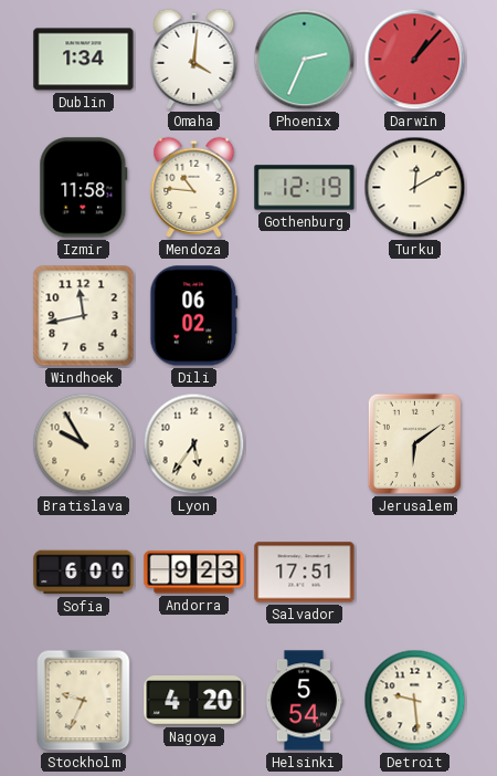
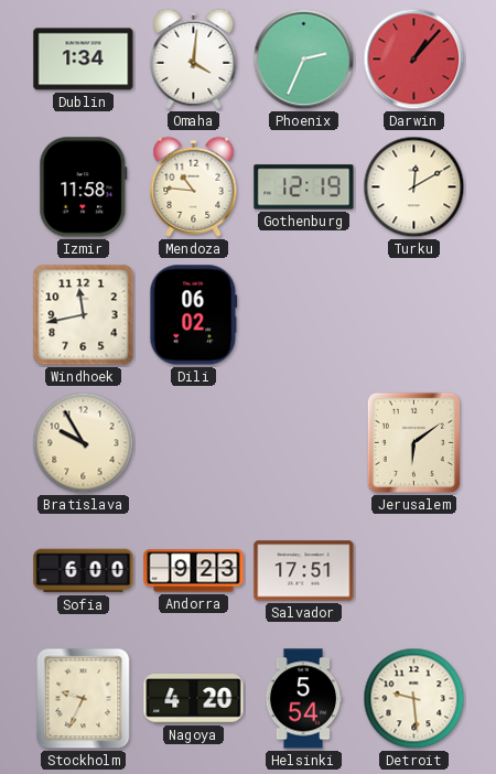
Lyon: 5:36 -> none (194, 444)
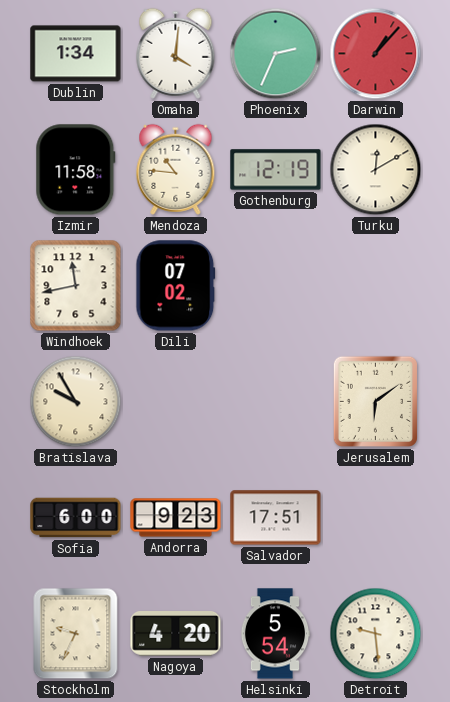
Dili: 06:02 -> 07:02 (176, 286)
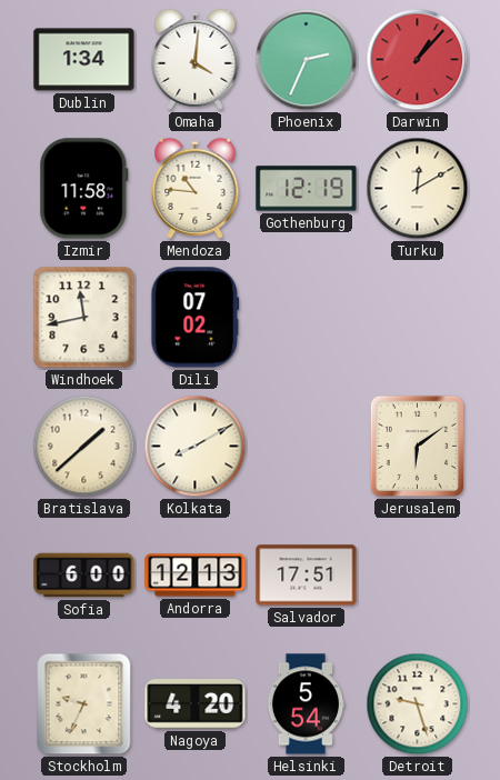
Bratislava: 9:55 -> 1:38 (84, 447)
Kolkata: none -> 8:10 (196, 447)
Andorra: 9:23 -> 12:13 (196, 576)
Detroit: 9:29 -> 9:27 (418, 704)
